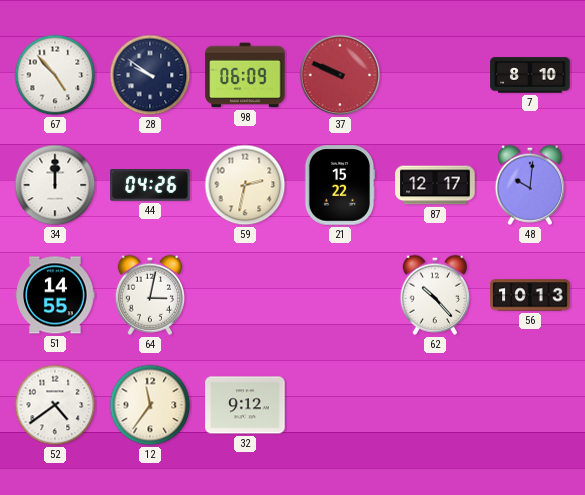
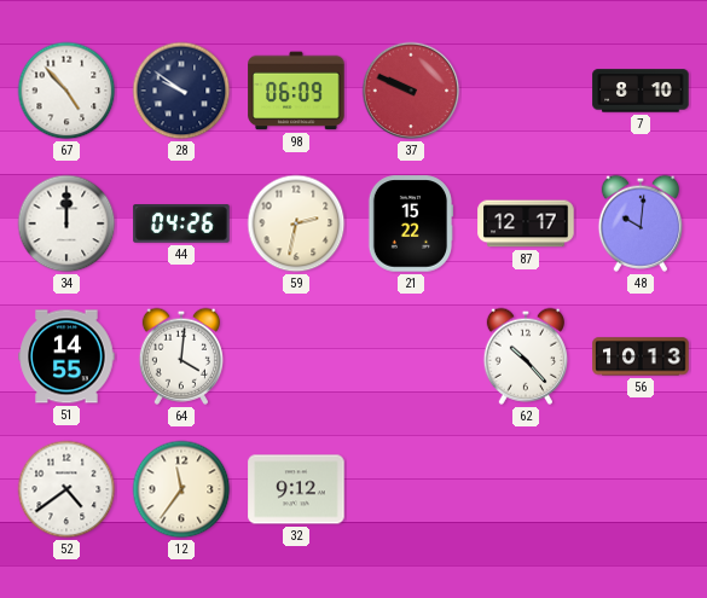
64: 3:02 -> 4:01 (180, 356)
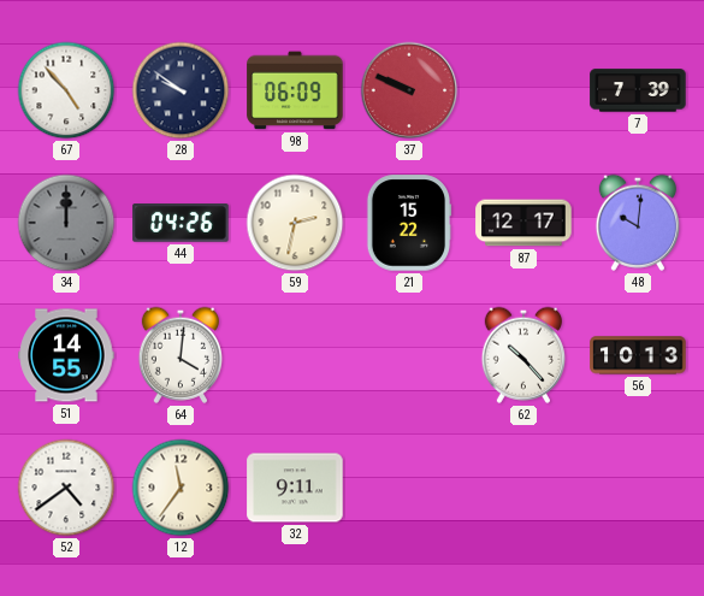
7: 8:10 -> 7:39 (638, 90)
34 dial: white -> grey (66, 223)
32: 9:12 -> 9:11 (295, 488)
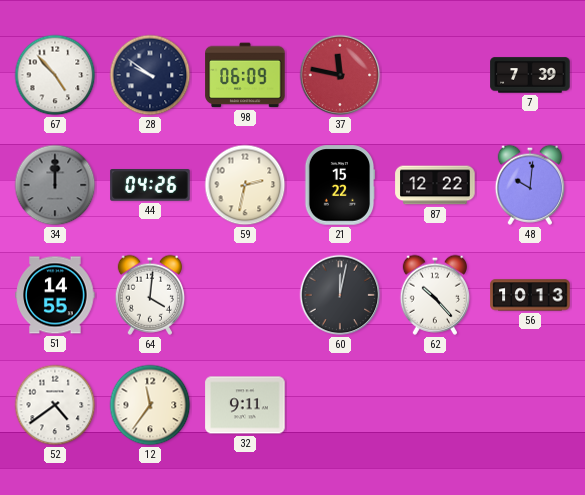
37: 9:49 -> 11:47 (340, 75)
87: 12:17 -> 12:22 (435, 185)
60: none -> 12:02 (340, 295)
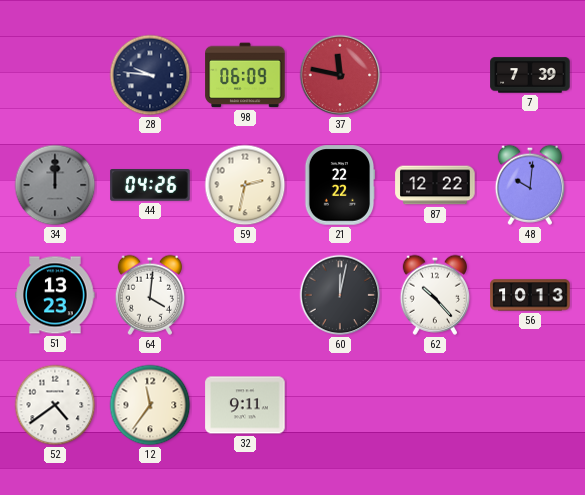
67: 4:53 -> none (55, 75)
28: 9:51 -> 9:46 (150, 75)
21: 15:22 -> 22:22 (340, 185)
51: 14:55 -> 13:23 (55, 295)
